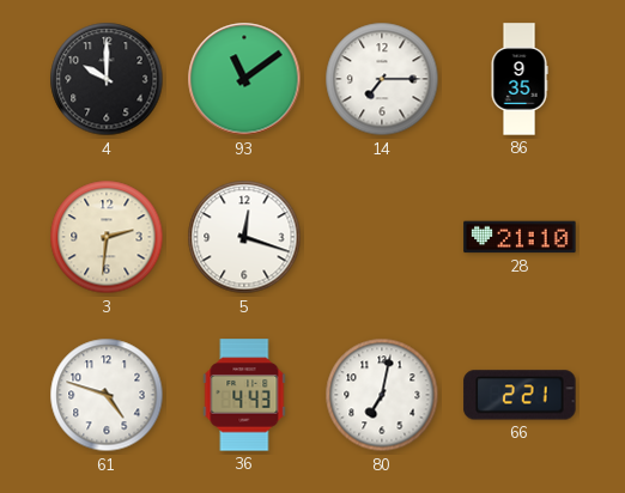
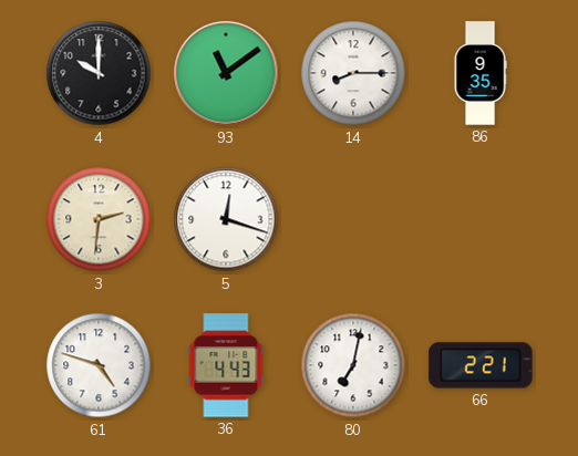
14: 7:15 -> 8:15 (353, 73)
28: 21:10 -> none (520, 237)
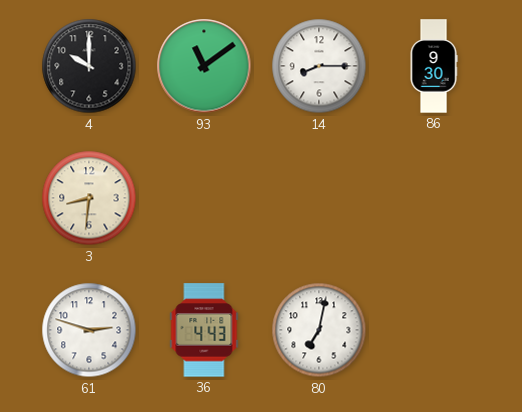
86: 9:35 -> 9:30 (434, 66)
3: 2:31 -> 8:31 (89, 198)
5: 12:18 -> none (226, 219)
61: 4:48 -> 2:48 (89, 330)
66: 2:21 -> none (481, 365)
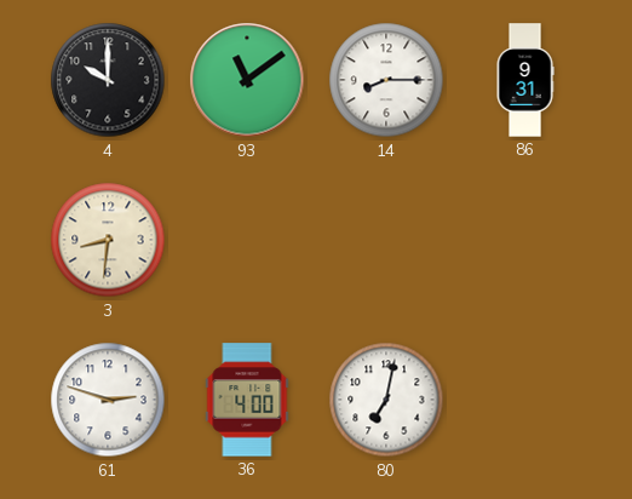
86: 9:30 -> 9:31 (525, 80)
36: 4:43 -> 4:00 (247, 400)
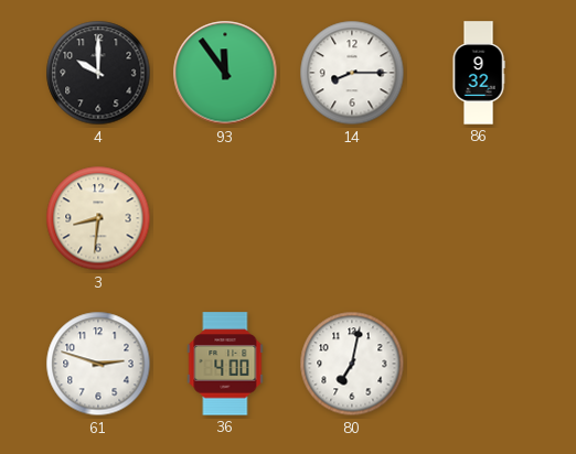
93: 11:09 -> 11:54 (225, 73)
86: 9:31 -> 9:32 (479, 73)
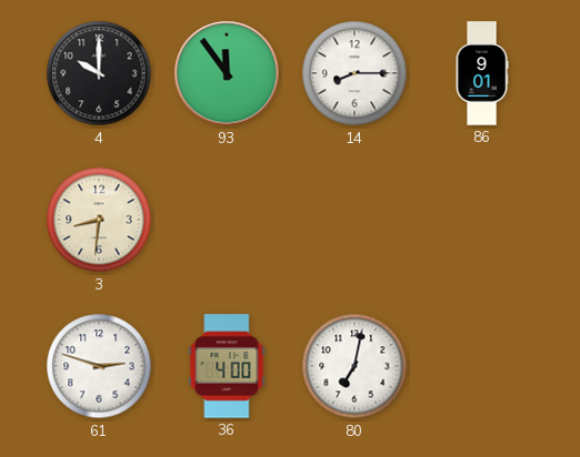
86: 9:32 -> 9:01 (482, 73)
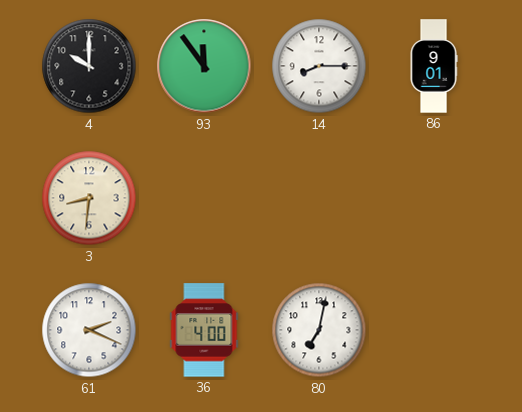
61: 2:48 -> 2:19 (89, 330)
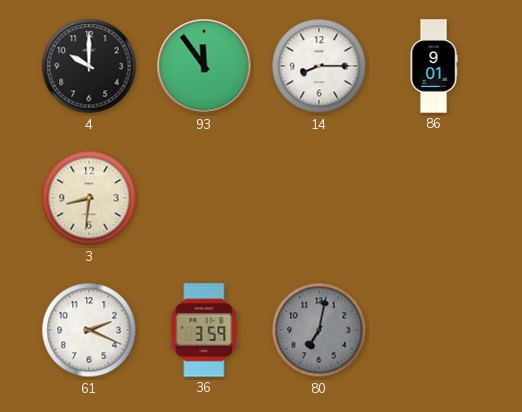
36: 4:00 -> 3:59 (204, 330)
80 dial: white -> grey (319, 330)
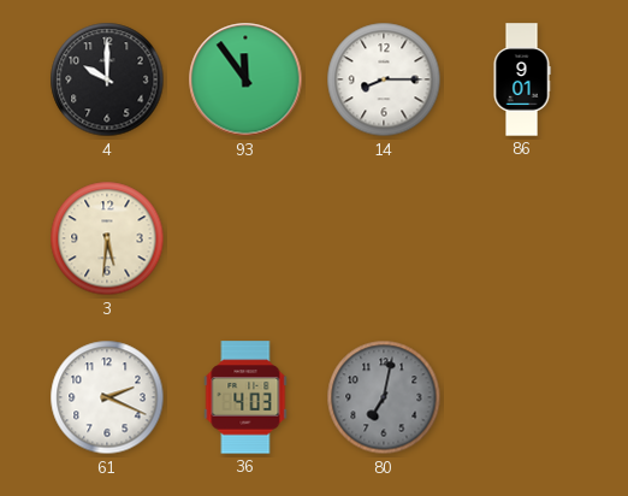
3: 8:31 -> 5:31 (107, 238)
36: 3:59 -> 4:03 (245, 397)
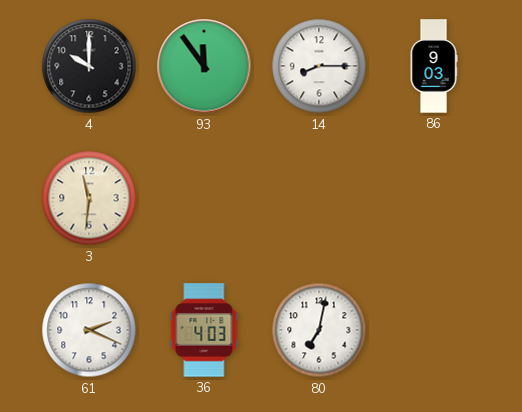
86: 9:01 -> 9:03 (434, 66)
3: 5:31 -> 11:31 (89, 198)
80 dial: grey -> white (319, 330)
